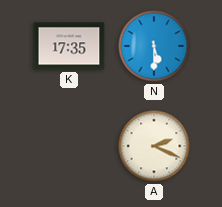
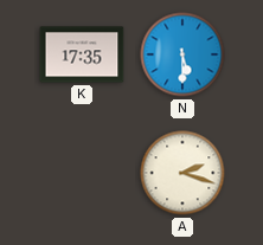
A: 2:19 -> 2:18 (182, 173)
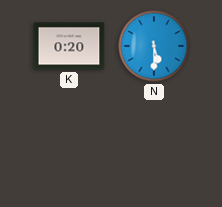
K: 17:35 -> 0:20 (69, 46)
A: 2:18 -> none (182, 173)
